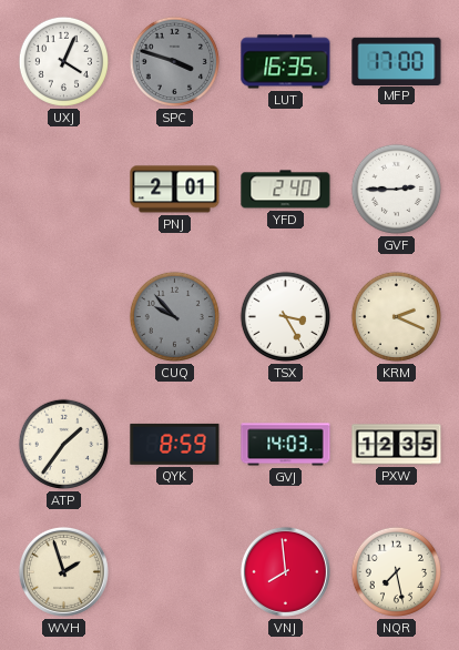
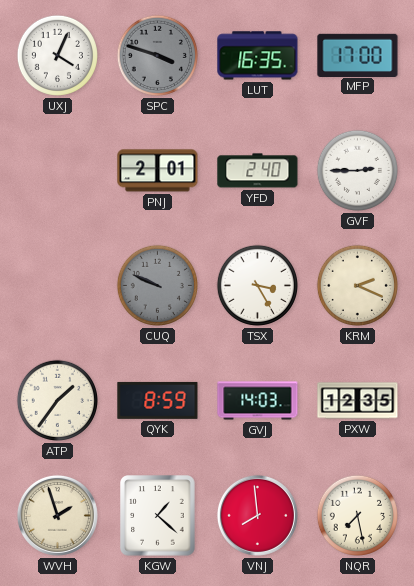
CUQ: 9:53 -> 9:49 (157, 285)
KGW: none -> 1:22 (158, 516)
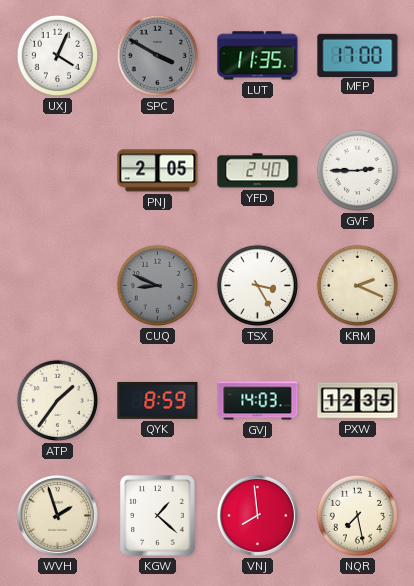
SPC: 3:48 -> 3:50 (157, 55)
LUT: 16:35 -> 11:35 (258, 56)
PNJ: 2:01 -> 2:05 (158, 171)
CUQ: 9:49 -> 8:49 (157, 285)
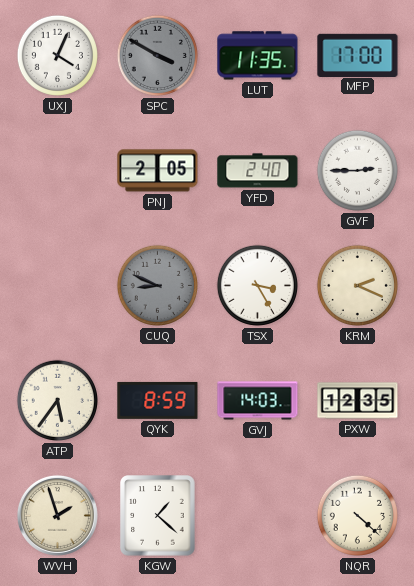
ATP: 1:36 -> 5:36 (57, 400)
VNJ: 7:59 -> none (257, 515)
NQR: 7:28 -> 4:22 (357, 515)
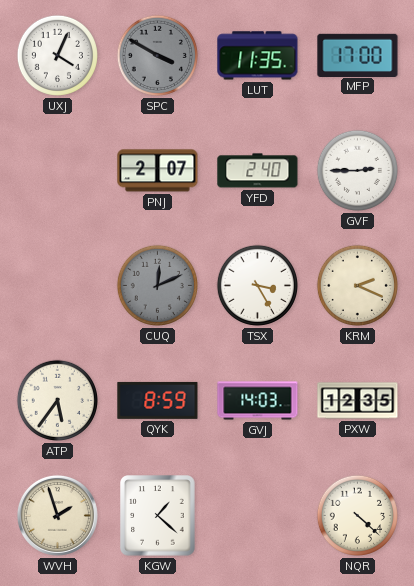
PNJ: 2:05 -> 2:07 (158, 171)
CUQ: 8:49 -> 12:11 (157, 285)
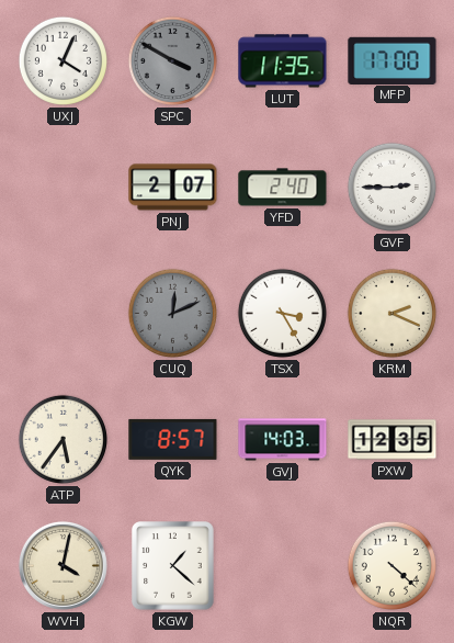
QYK: 8:59 -> 8:57 (173, 439)
WVH: 1:57 -> 4:02 (63, 565)
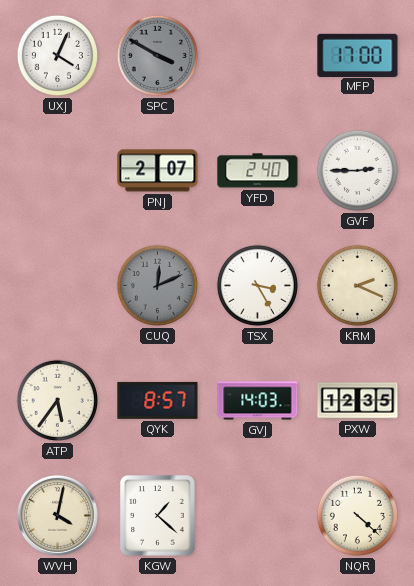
LUT: 11:35 -> none (283, 61)
